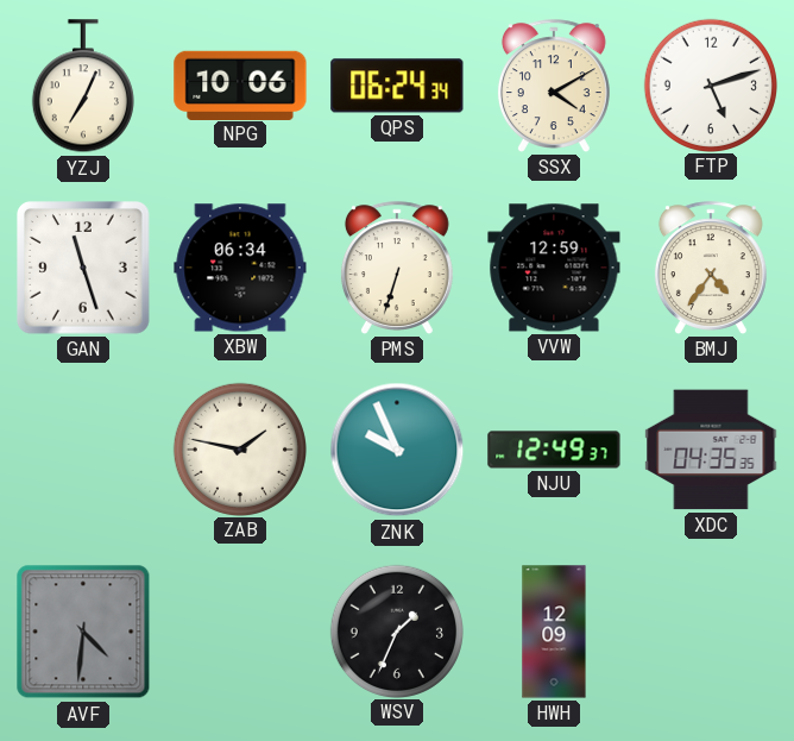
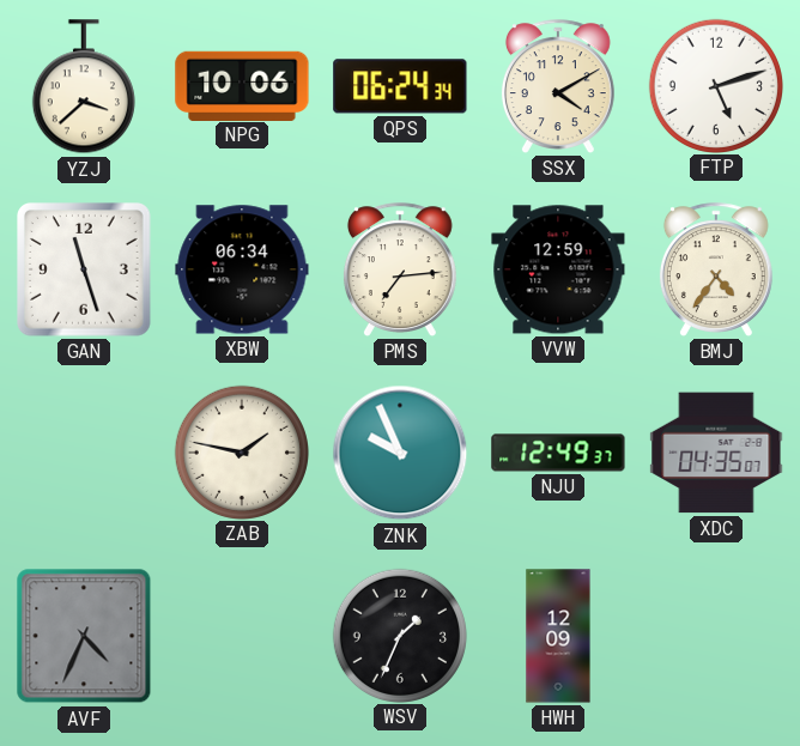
YZJ: 7:04 -> 3:38 (84, 87)
PMS: 6:33 -> 7:14 (400, 269)
XDC: 04:35:35 -> 04:35:07 (716, 453)
AVF: 4:31 -> 4:34 (84, 636)
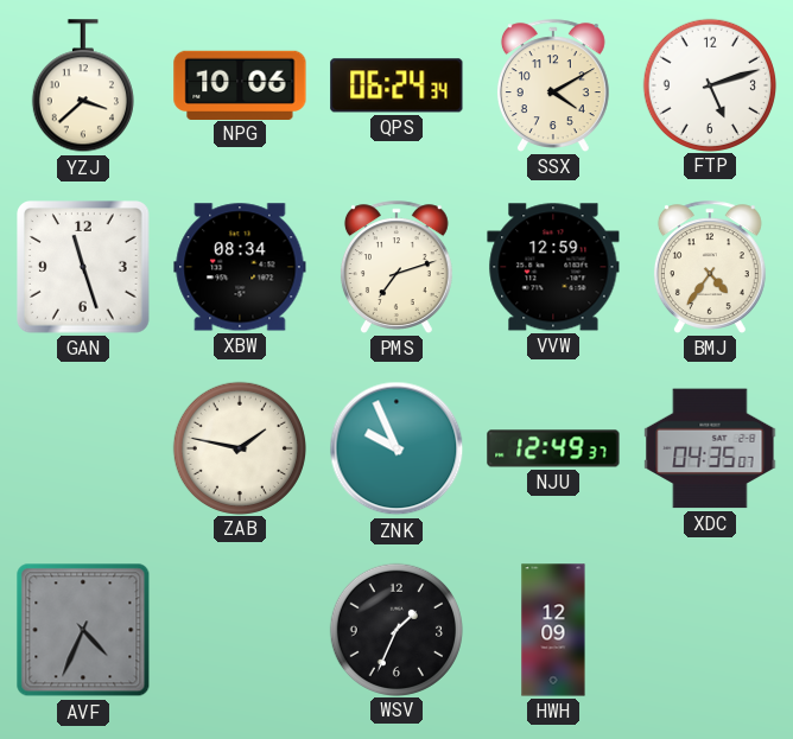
XBW: 06:34 -> 08:34 (240, 267)
PMS: 7:14 -> 7:12 (396, 267)
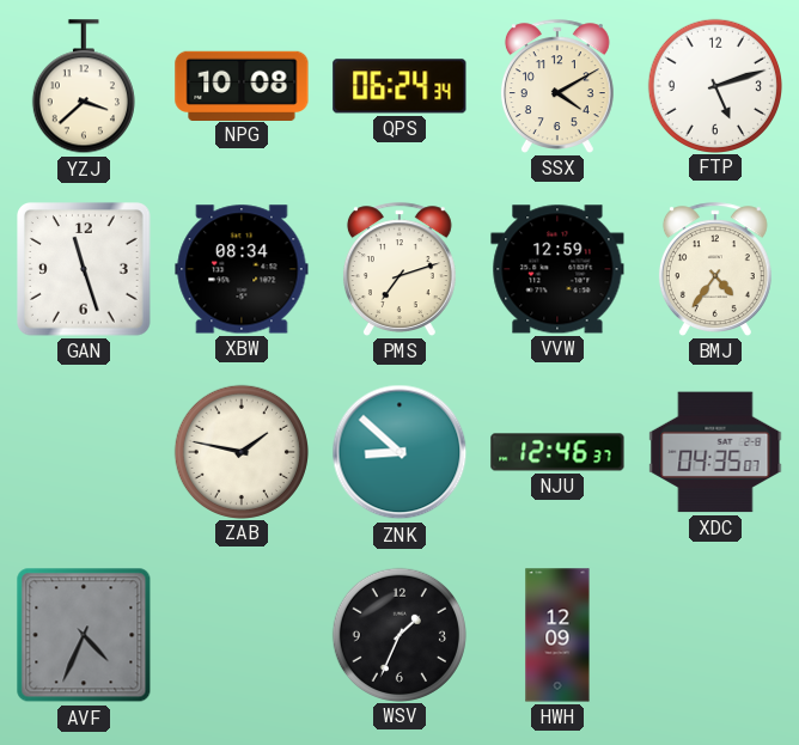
NPG: 10:06 -> 10:08 (242, 85)
ZNK: 9:56 -> 8:52 (399, 452)
NJU: 12:49 -> 12:46 (557, 452)
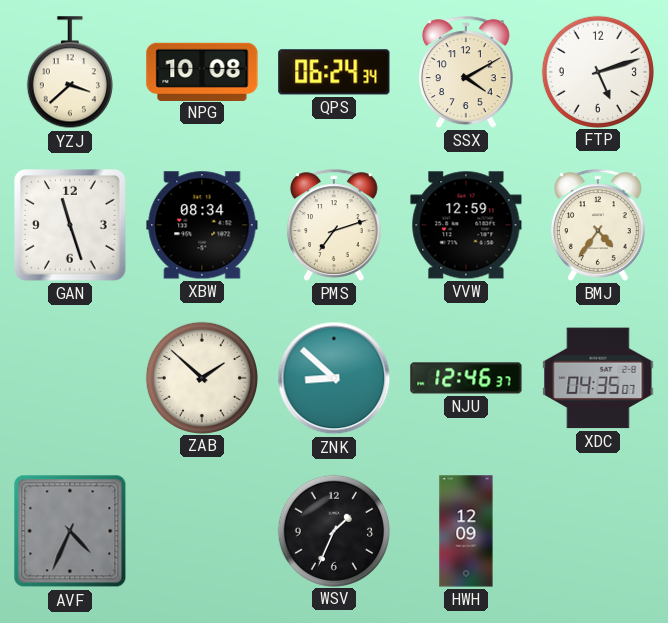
ZAB: 1:47 -> 1:52 (201, 377)
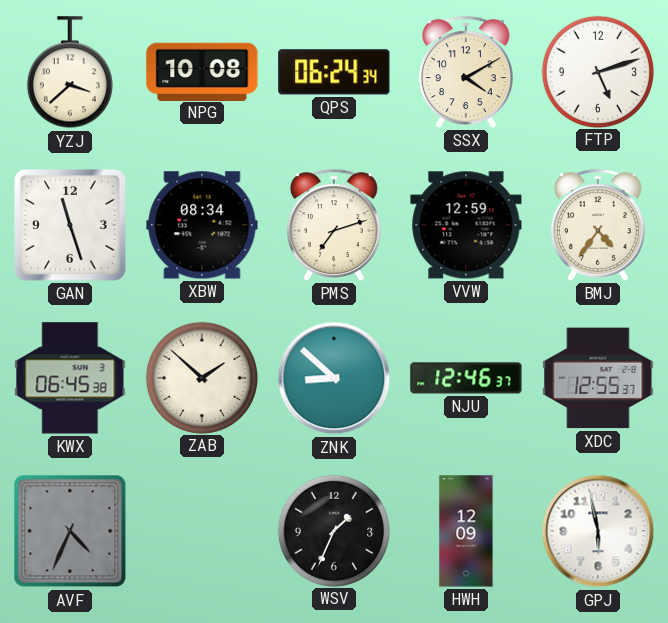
KWX: none -> 06:45 (70, 378)
XDC: 04:35 -> 12:55 (598, 378)
GPJ: none -> 5:58 (598, 531)
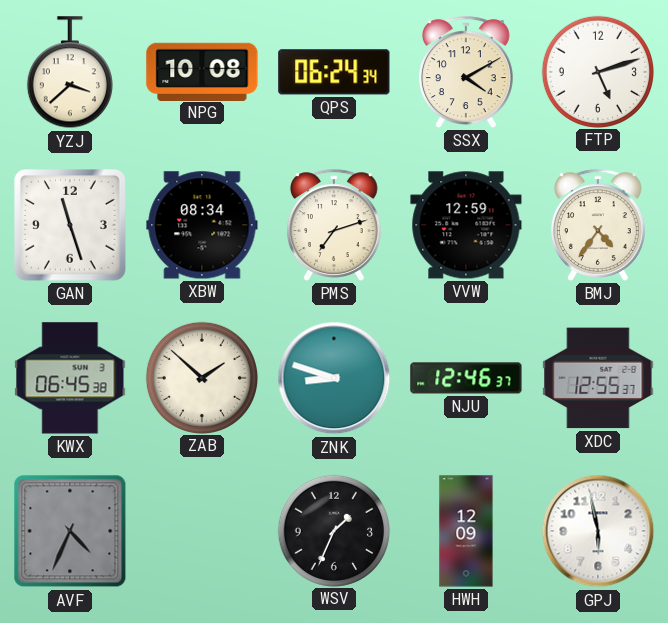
ZNK: 8:52 -> 8:48 (334, 378)
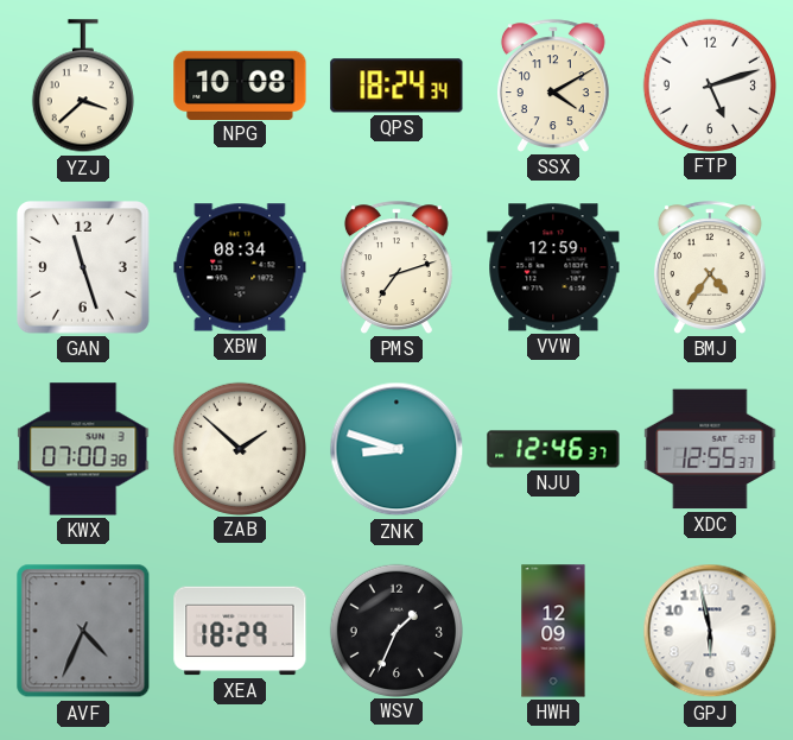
QPS: 06:24 -> 18:24 (396, 86)
KWX: 06:45 -> 07:00 (83, 449)
XEA: none -> 18:29 (240, 631)
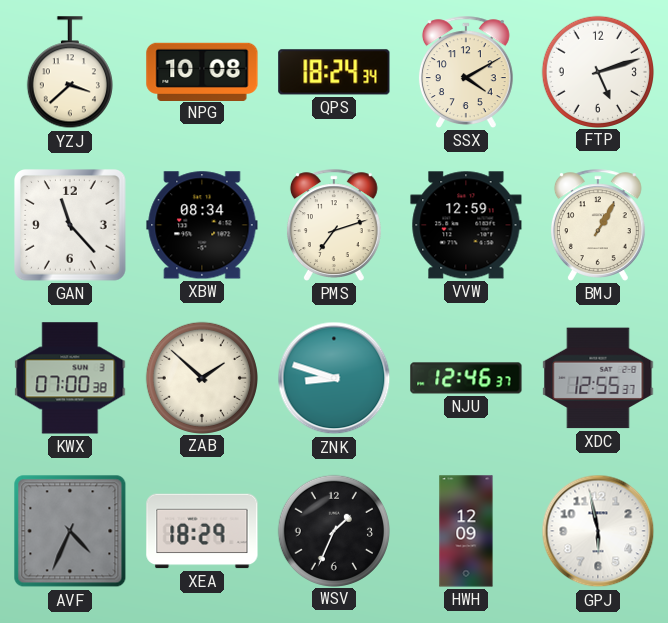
GAN: 11:27 -> 11:23 (71, 226)
BMJ: 4:36 -> 1:05 (598, 225)
